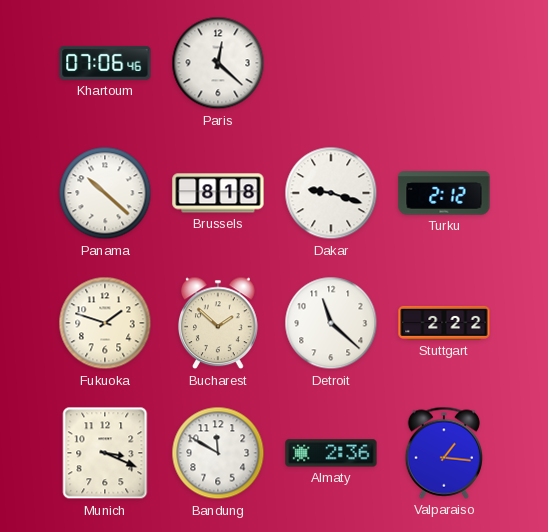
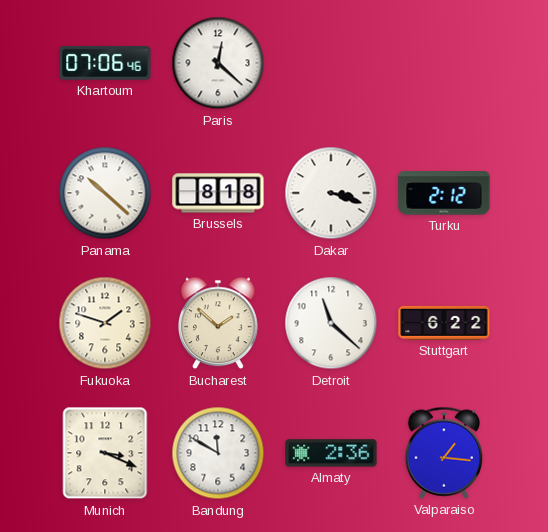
Dakar: 9:18 -> 3:18 (331, 193)
Stuttgart: 2:22 -> 6:22 (444, 323)
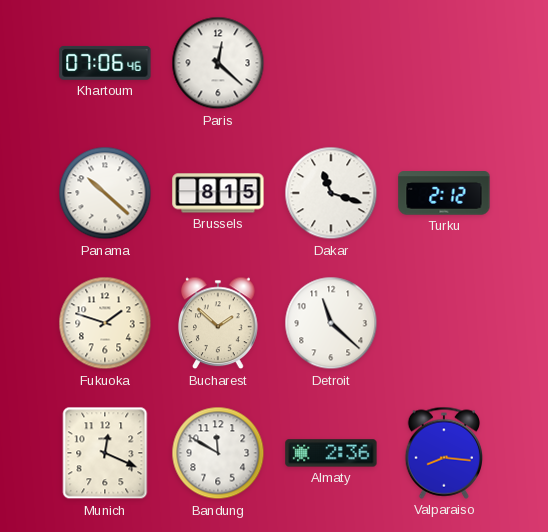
Brussels: 8:18 -> 8:15 (218, 193)
Dakar: 3:18 -> 11:18 (331, 193)
Stuttgart: 6:22 -> none (444, 323)
Munich: 3:19 -> 12:19 (105, 453)
Valparaiso: 1:16 -> 8:16 (444, 453)
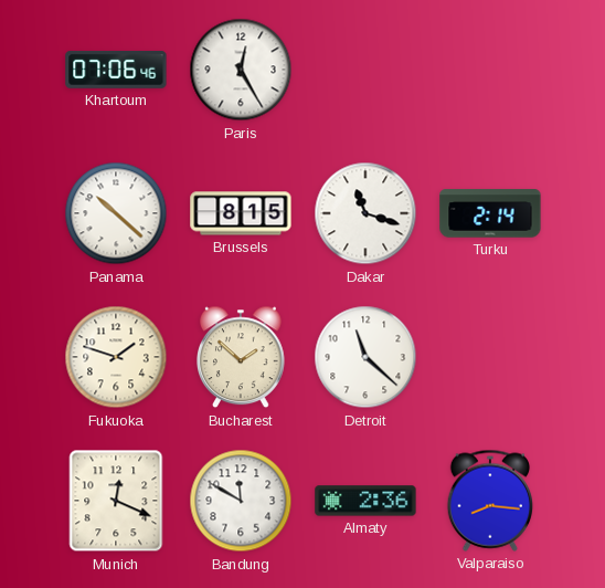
Paris: 12:22 -> 12:25 (241, 70)
Turku: 2:12 -> 2:14 (490, 213)
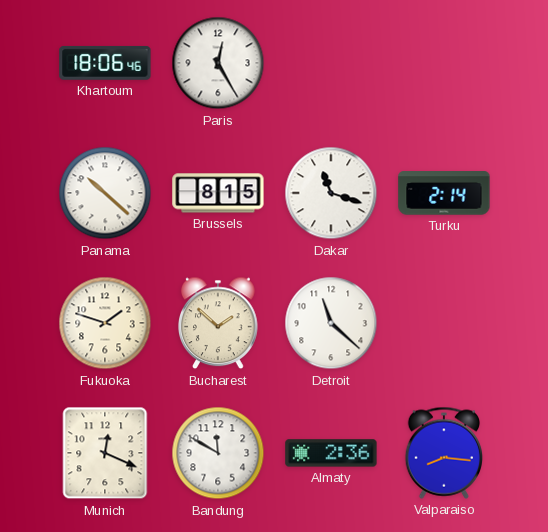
Khartoum: 07:06 -> 18:06 (105, 63)
